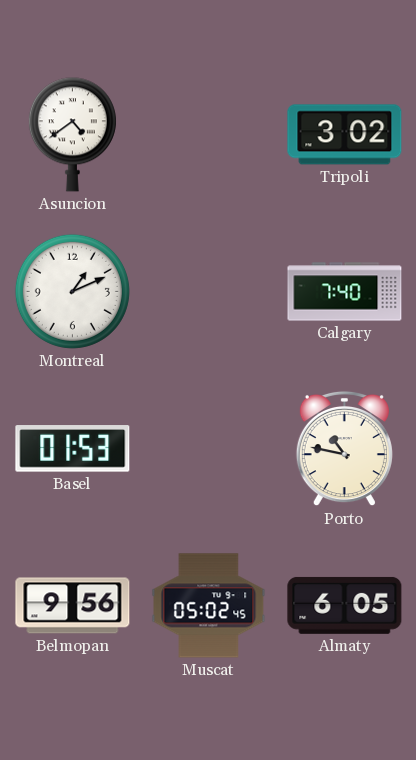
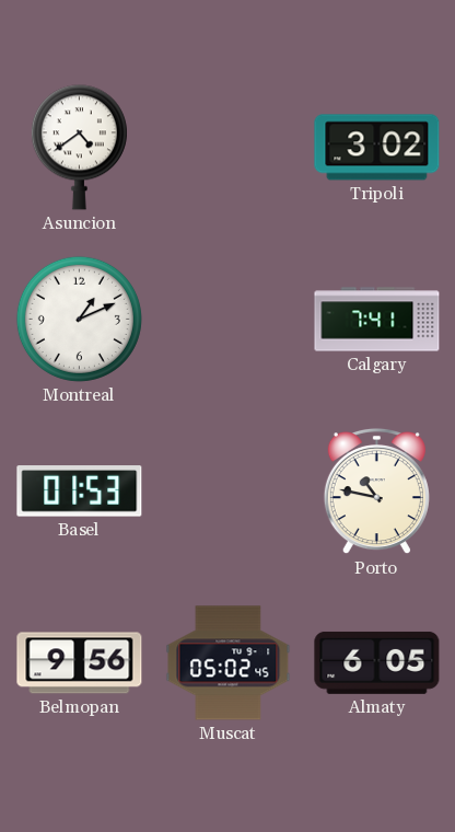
Calgary: 7:40 -> 7:41 (377, 320)
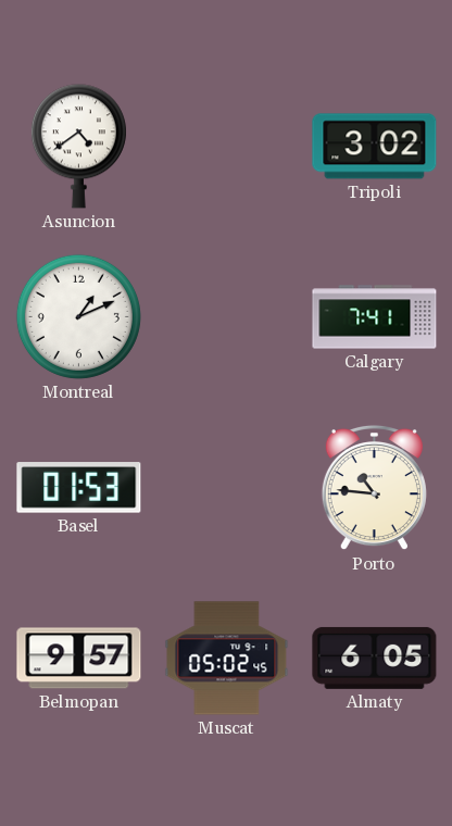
Porto: 10:47 -> 10:46 (374, 488)
Belmopan: 9:56 -> 9:57 (79, 659)
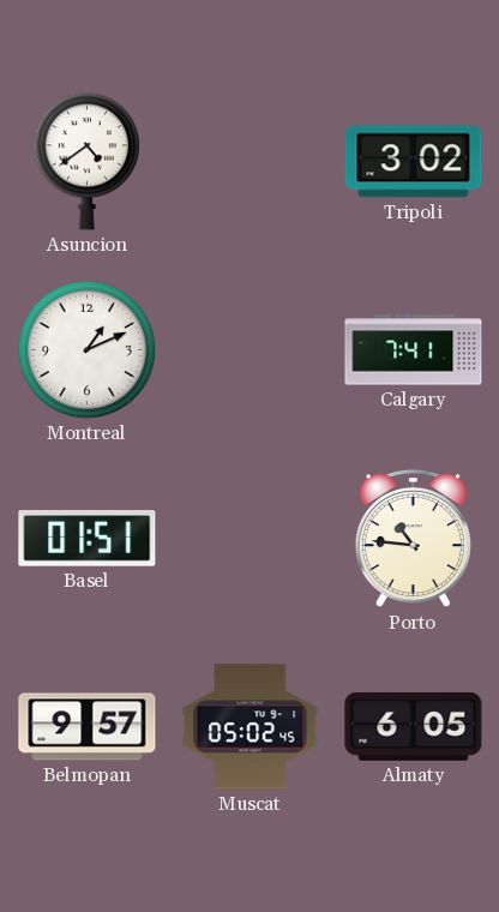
Basel: 01:53 -> 01:51 (88, 539)
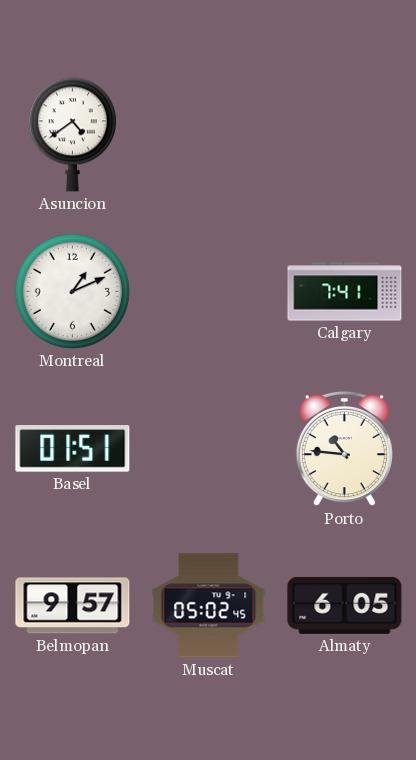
Tripoli: 3:02 -> none (414, 162)
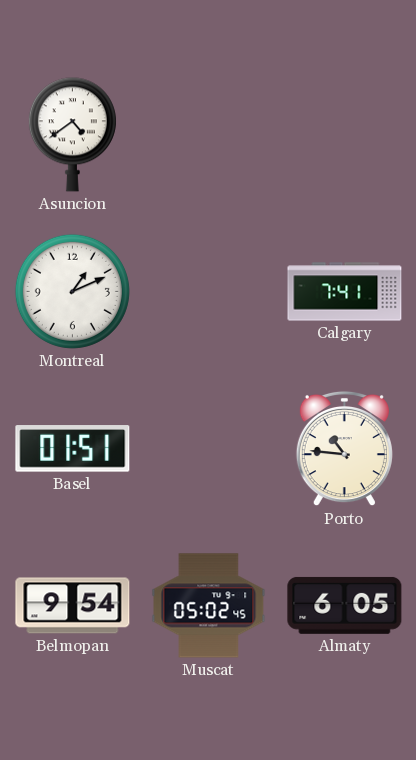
Belmopan: 9:57 -> 9:54 (73, 606)
